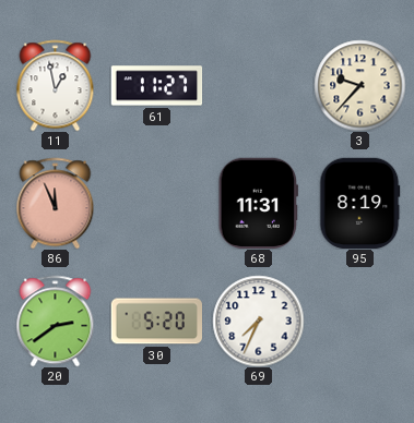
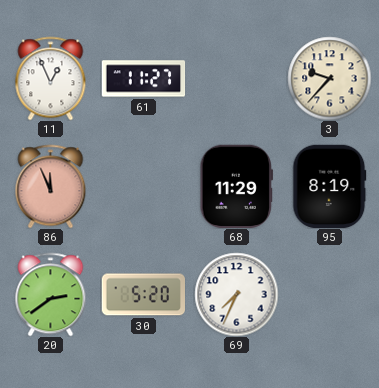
11: 12:58 -> 12:56 (51, 78)
68: 11:31 -> 11:29 (237, 186)
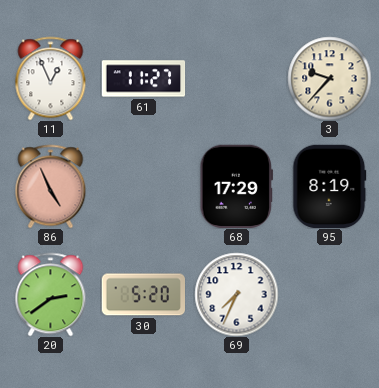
86: 11:56 -> 4:56 (51, 186)
68: 11:29 -> 17:29 (237, 186)
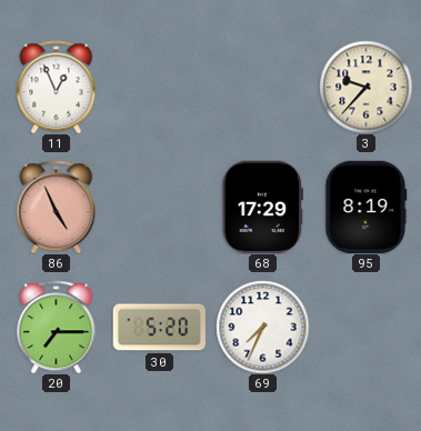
61: 11:27 -> none (143, 79)
20: 2:39 -> 7:15 (57, 327)
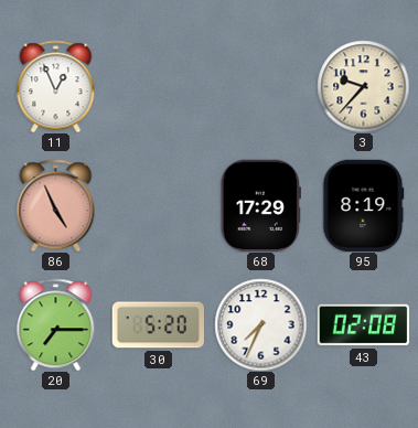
43: none -> 02:08 (363, 325)
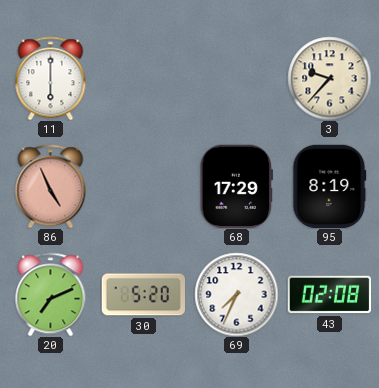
11: 12:56 -> 6:00 (51, 78)
20: 7:15 -> 7:11 (51, 294)
